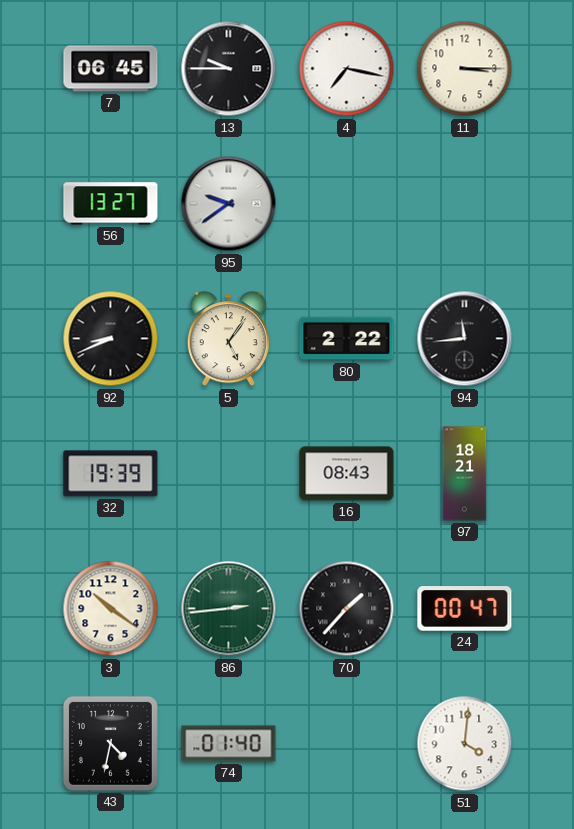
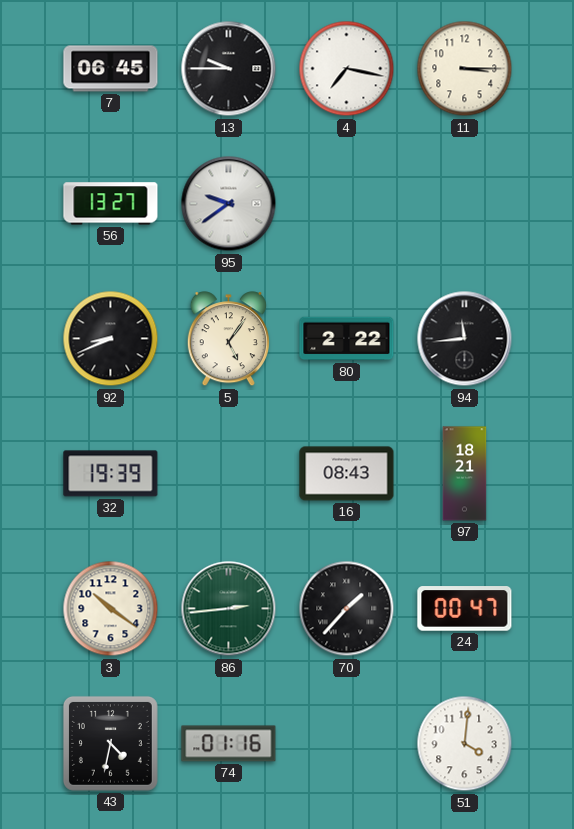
74: 01:40 -> 01:16 (229, 744)
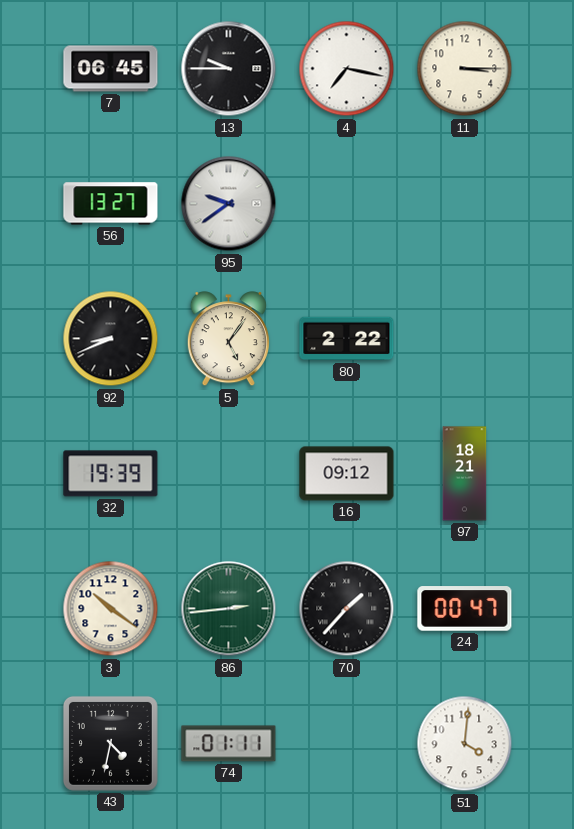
94: 11:44 -> none (465, 339)
16: 08:43 -> 09:12 (347, 474)
74: 01:16 -> 01:11 (229, 744)
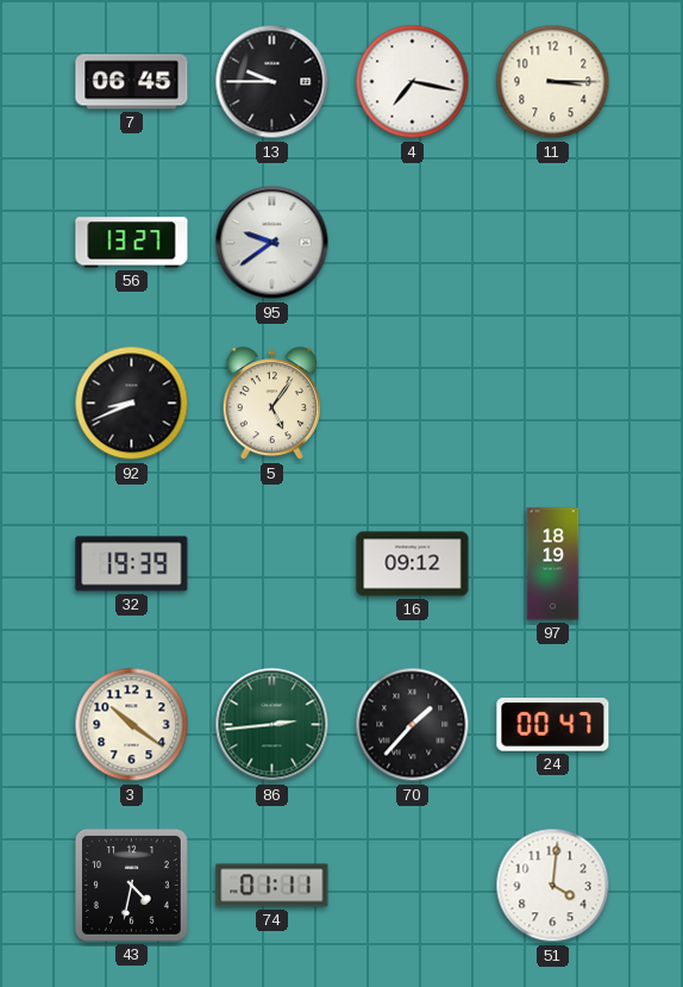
80: 2:22 -> none (347, 339)
97: 18:21 -> 18:19 (553, 564)
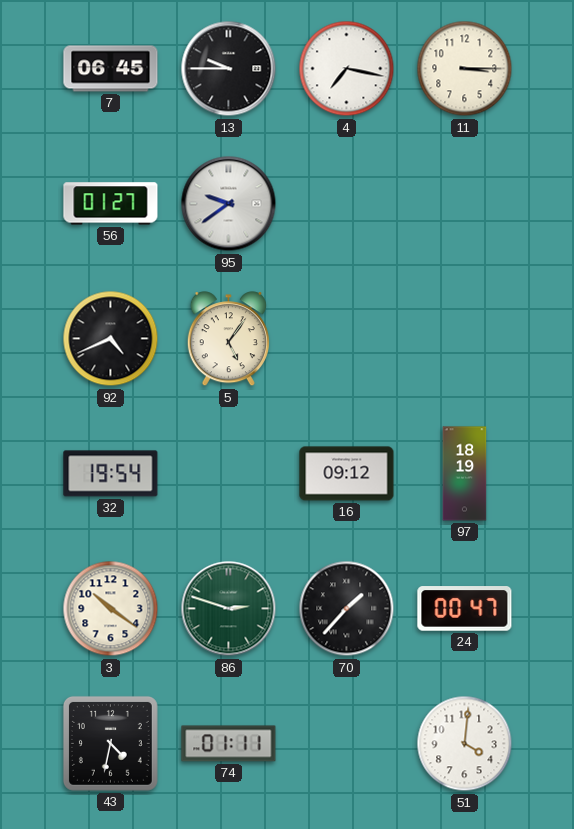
56: 13:27 -> 01:27 (111, 204)
92: 8:41 -> 4:41 (111, 339)
32: 19:39 -> 19:54 (111, 474)
86: 2:44 -> 2:48 (229, 609)
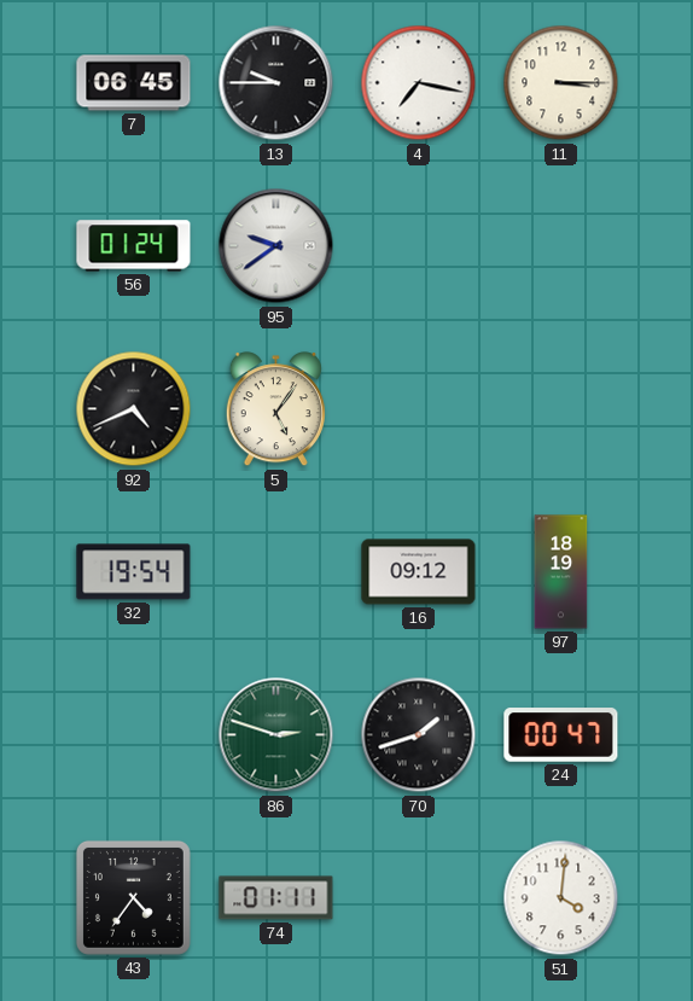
56: 01:27 -> 01:24 (134, 246)
3: 10:21 -> none (111, 609)
70: 1:37 -> 1:42 (419, 735)
43: 4:32 -> 4:36 (133, 897)
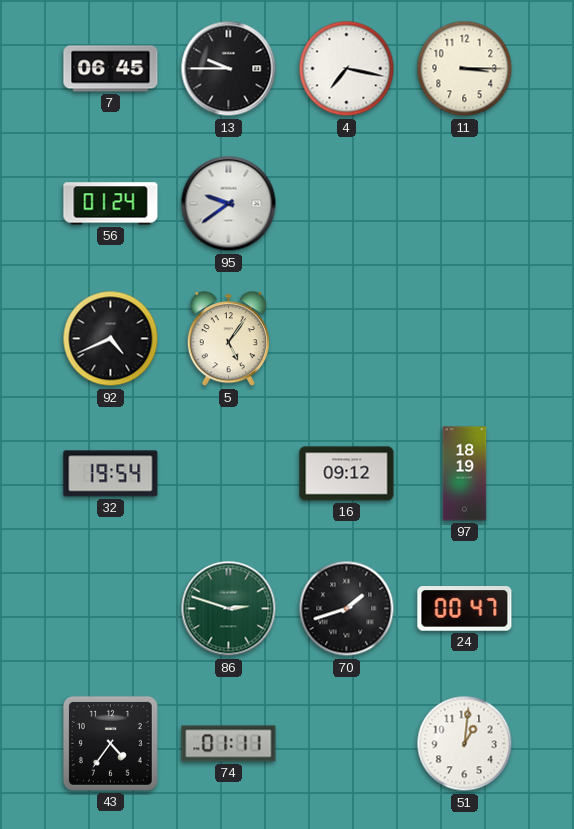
51: 4:01 -> 1:01 (465, 744)
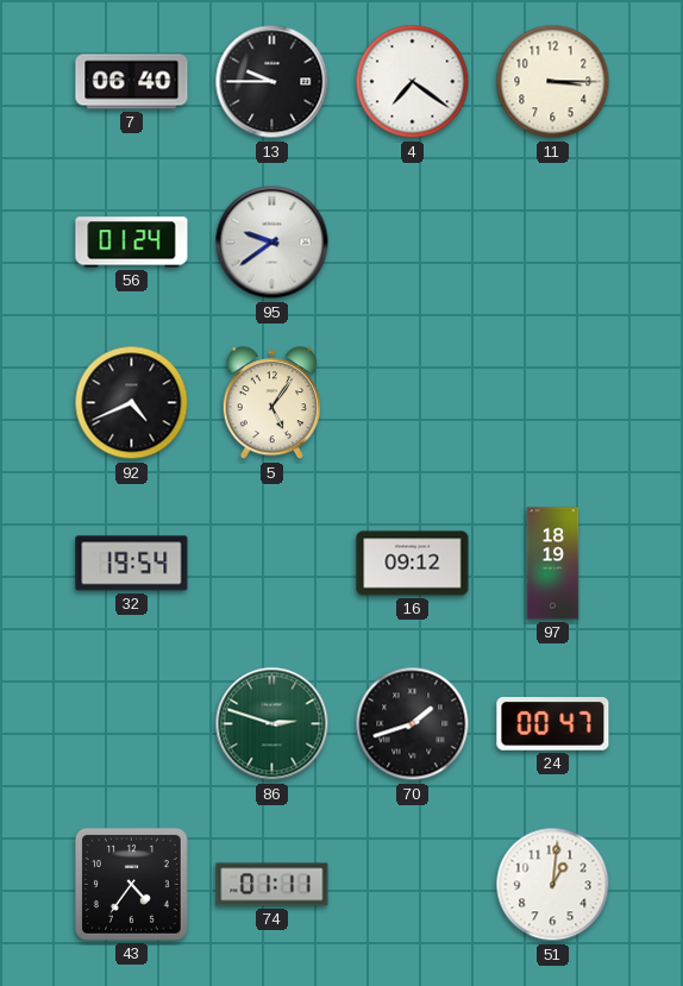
7: 06:45 -> 06:40 (132, 82)
4: 7:17 -> 7:21 (413, 82)
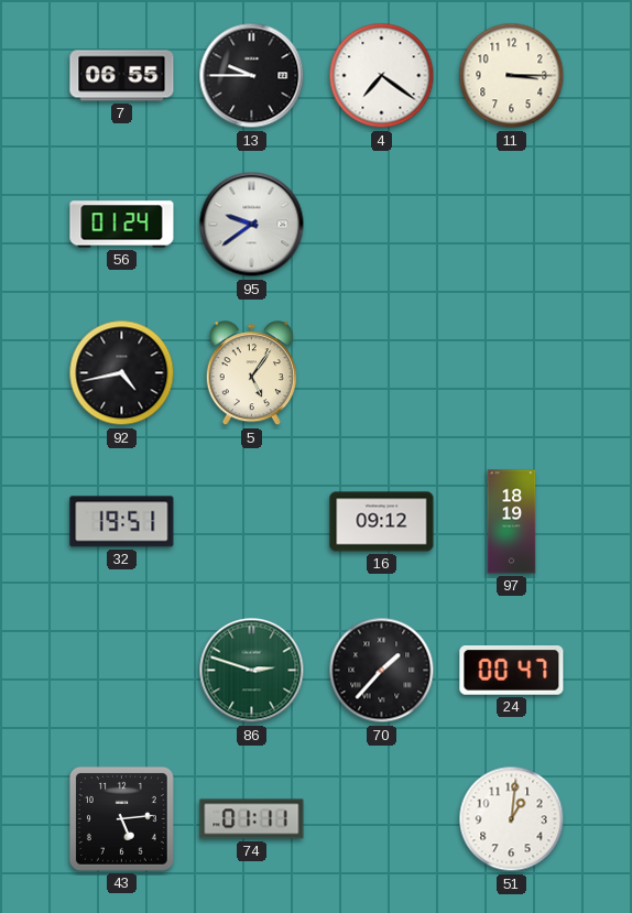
7: 06:40 -> 06:55 (122, 76)
92: 4:41 -> 4:43 (122, 373)
32: 19:54 -> 19:51 (122, 522)
70: 1:42 -> 1:37 (382, 671)
43: 4:36 -> 5:14 (121, 818)
